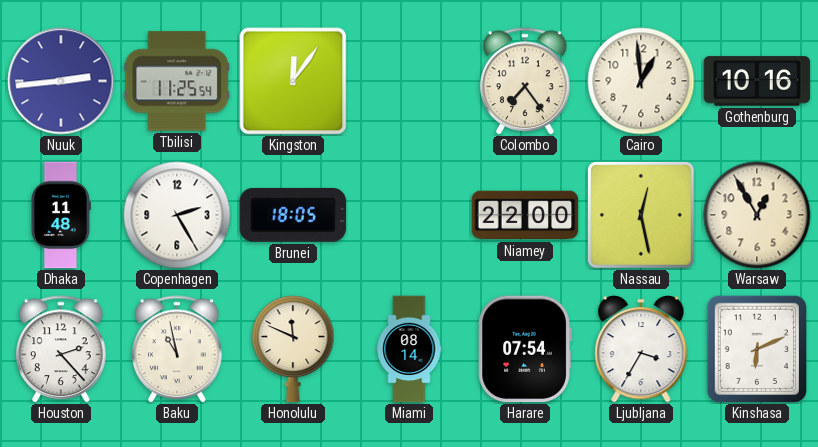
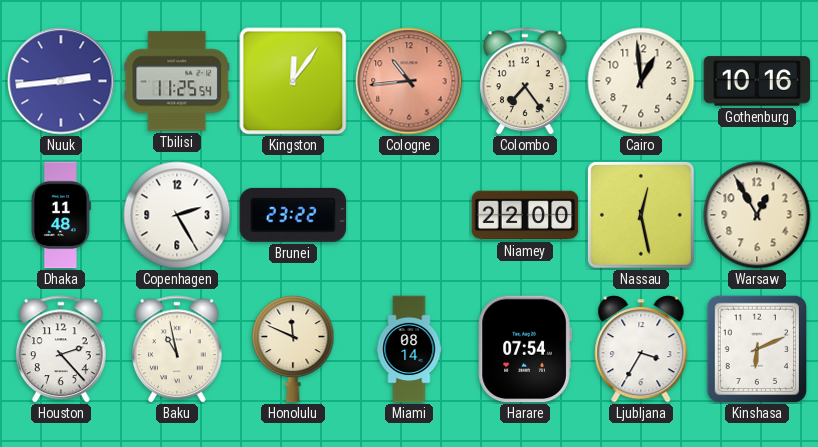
Cologne: none -> 10:44 (409, 81)
Brunei: 18:05 -> 23:22 (293, 215)
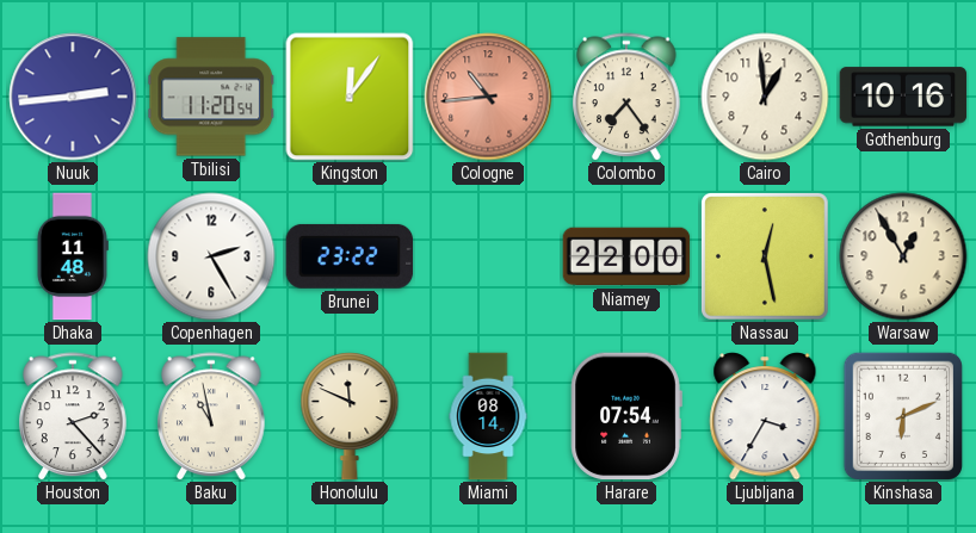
Tbilisi: 11:25 -> 11:20 (211, 97)
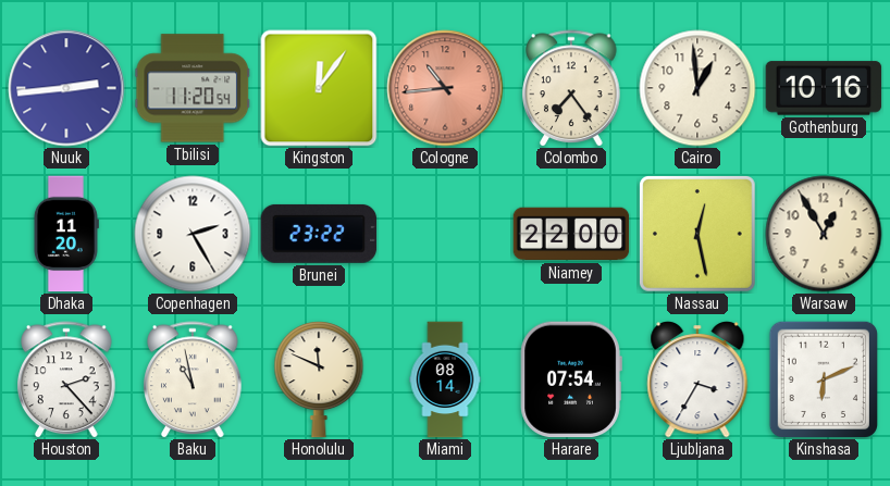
Dhaka: 11:48 -> 11:20 (65, 234)
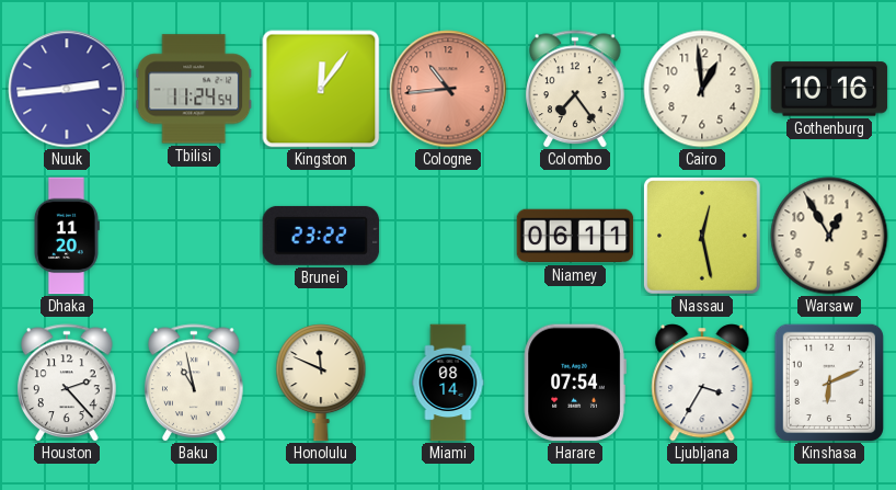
Tbilisi: 11:20 -> 11:24 (194, 89)
Copenhagen: 2:25 -> none (193, 234)
Niamey: 22:00 -> 06:11 (575, 236)
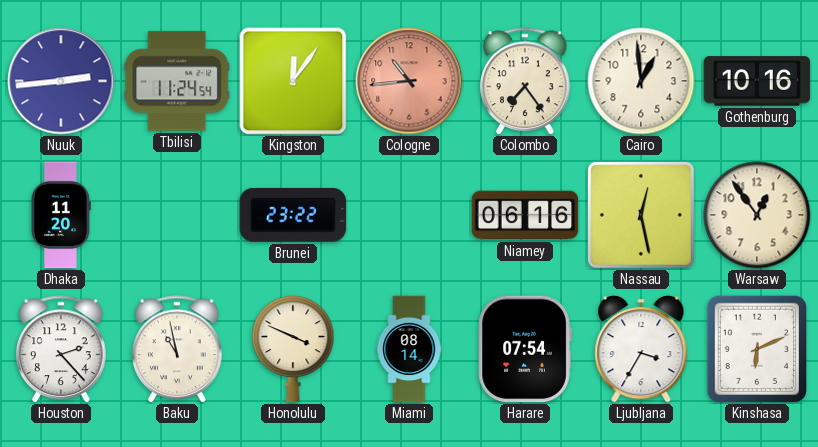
Niamey: 06:11 -> 06:16 (525, 215)
Warsaw: 12:55 -> 12:54 (757, 215)
Honolulu: 11:49 -> 3:49 (293, 349)
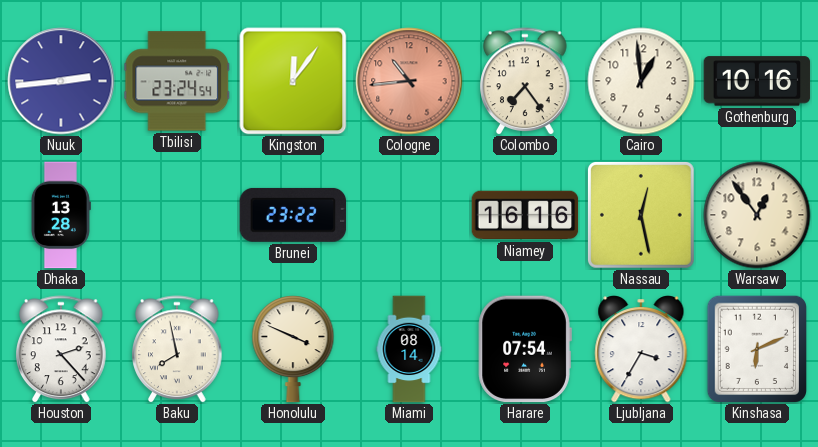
Tbilisi: 11:24 -> 23:24 (177, 81)
Dhaka: 11:20 -> 13:28 (60, 215)
Niamey: 06:16 -> 16:16 (525, 215)
Baku: 10:58 -> 7:58 (177, 349)
